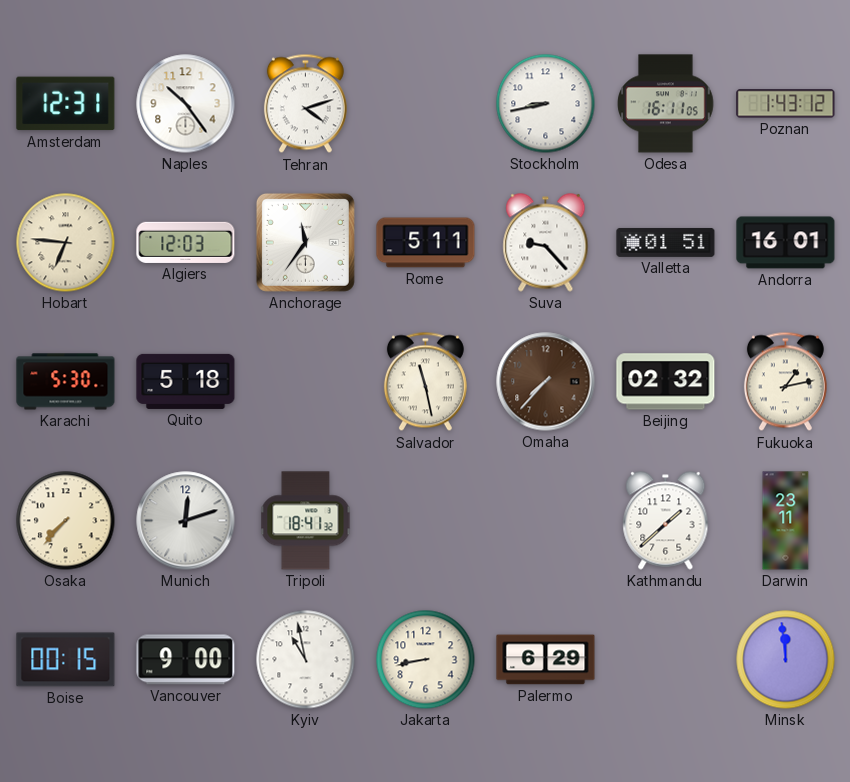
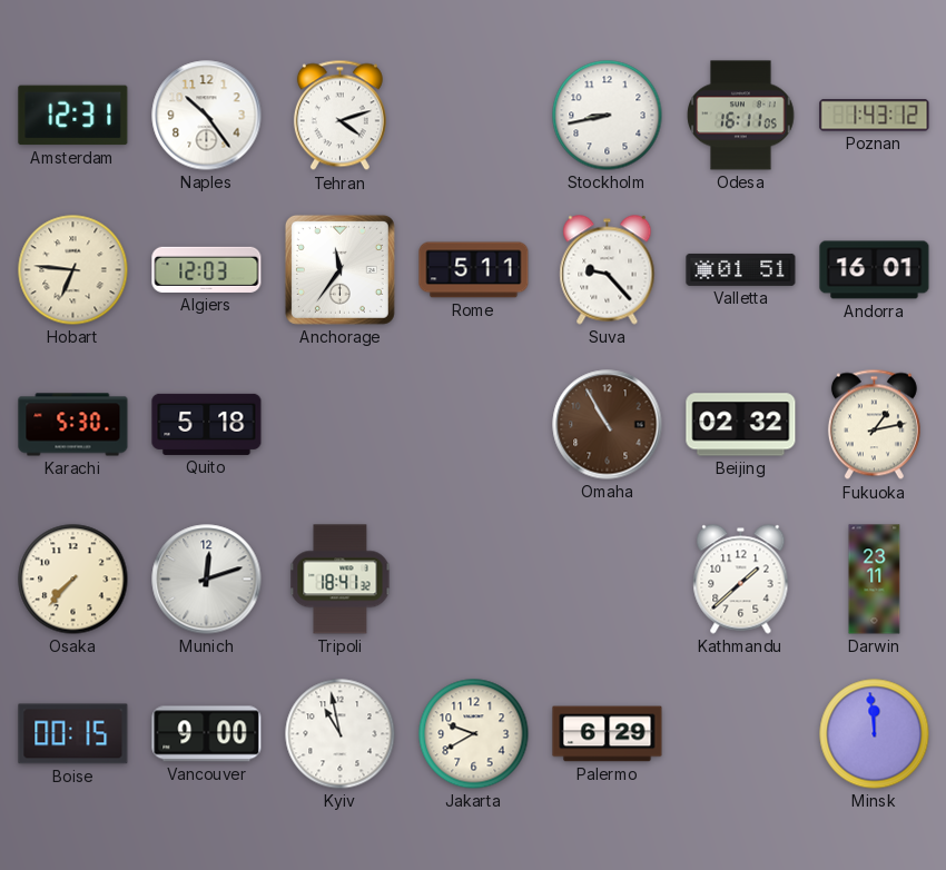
Salvador: 11:28 -> none (425, 382)
Omaha: 7:37 -> 10:55 (608, 425)
Jakarta: 8:43 -> 9:40 (474, 734)
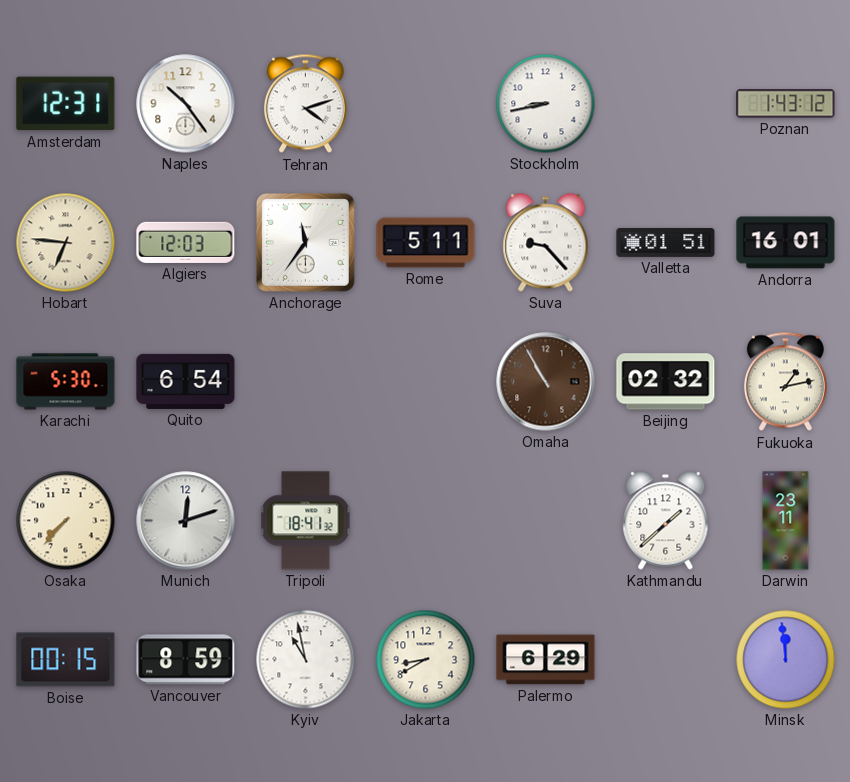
Odesa: 16:11 -> none (741, 116)
Quito: 5:18 -> 6:54 (186, 381)
Vancouver: 9:00 -> 8:59 (186, 660)
Jakarta: 9:40 -> 8:40 (426, 660)
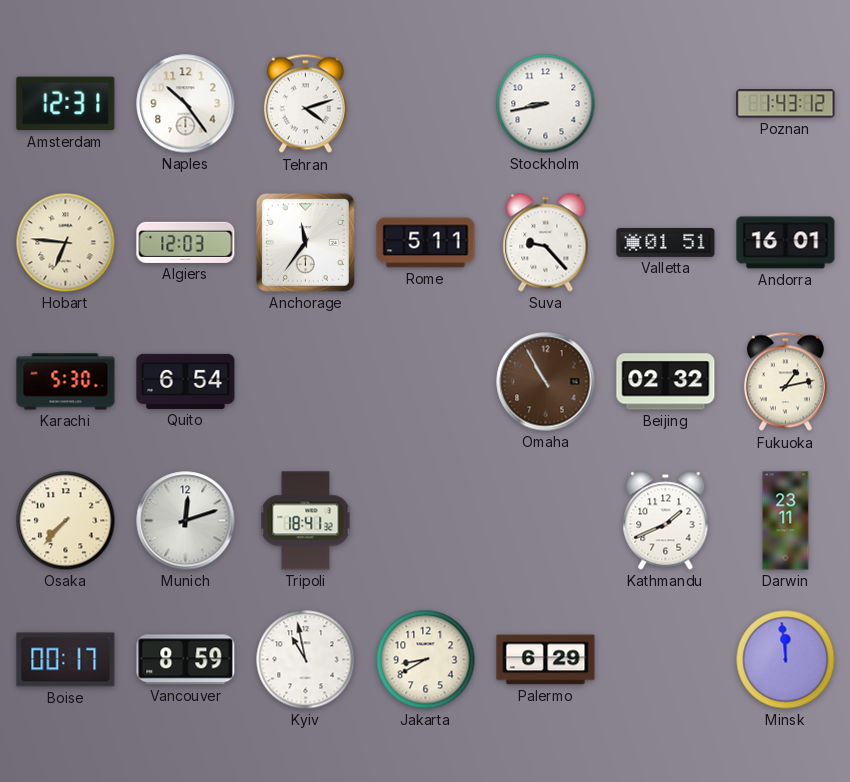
Kathmandu: 1:38 -> 1:41 (666, 521)
Boise: 00:15 -> 00:17 (66, 660)
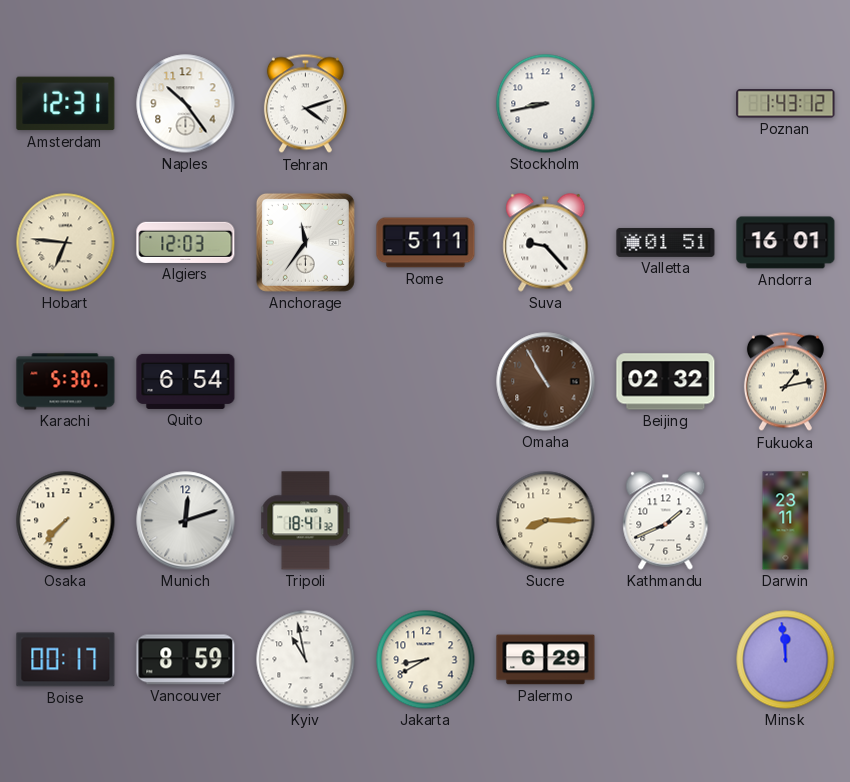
Sucre: none -> 8:15 (546, 521)
